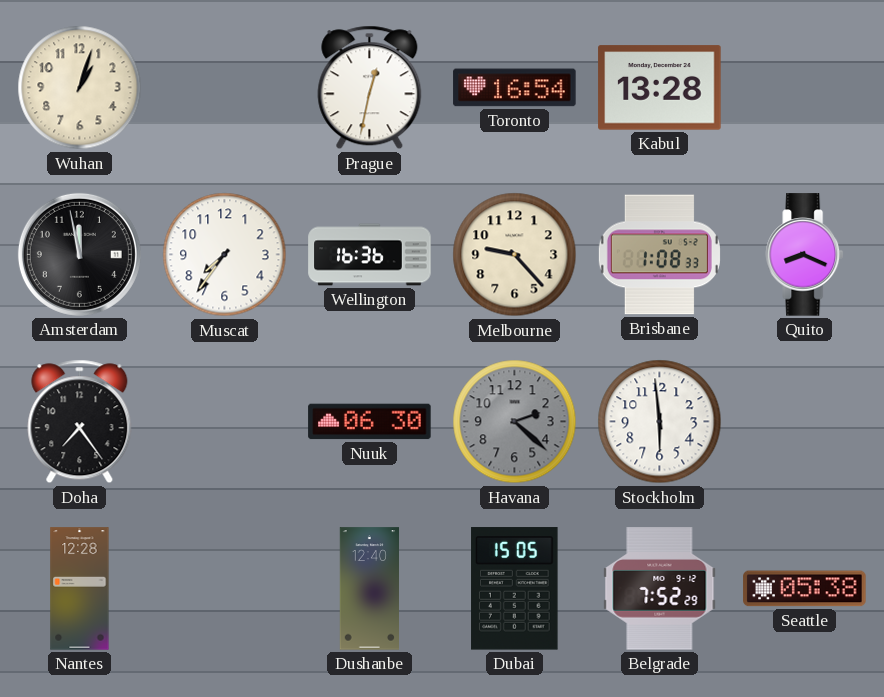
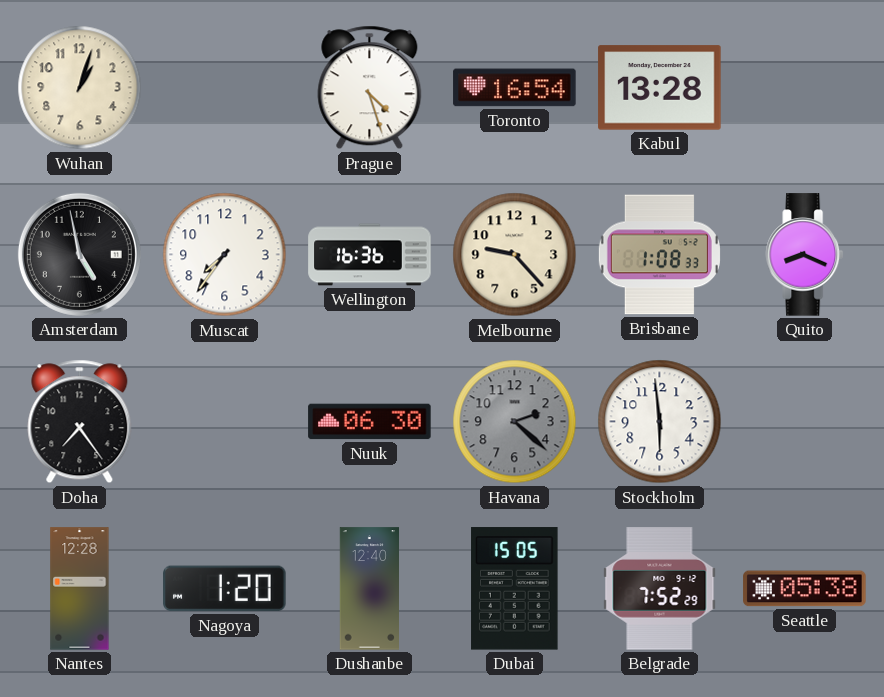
Prague: 12:32 -> 4:27 (370, 88)
Amsterdam: 11:58 -> 4:58 (79, 254)
Nagoya: none -> 1:20 (225, 589)
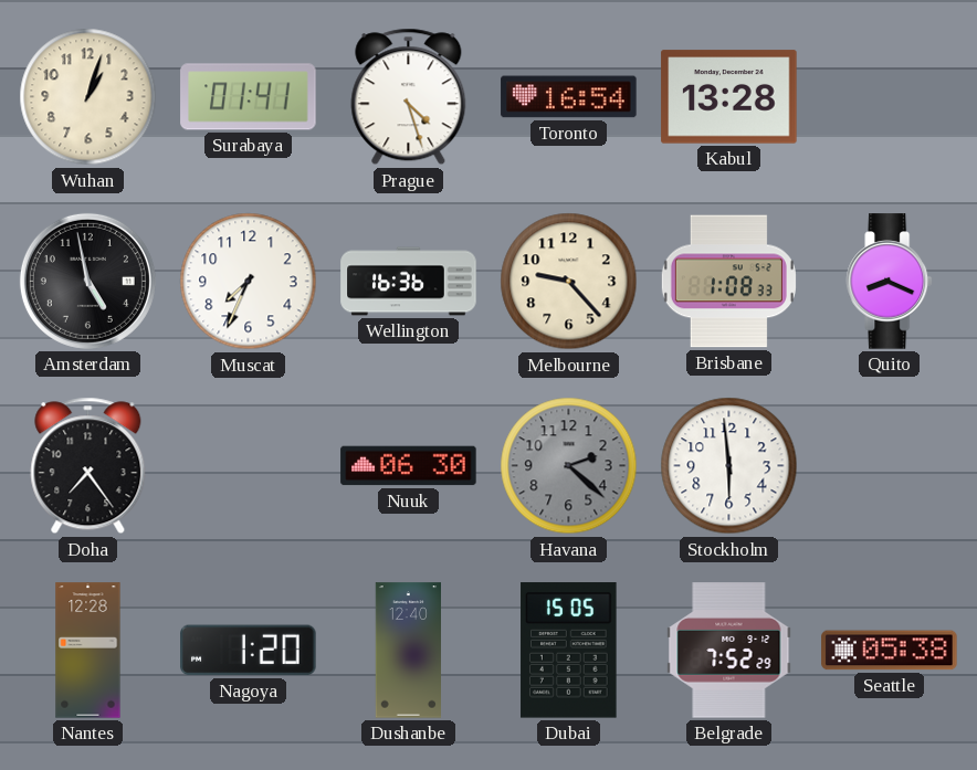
Surabaya: none -> 01:41 (249, 97)
Muscat: 7:36 -> 7:34 (249, 282)
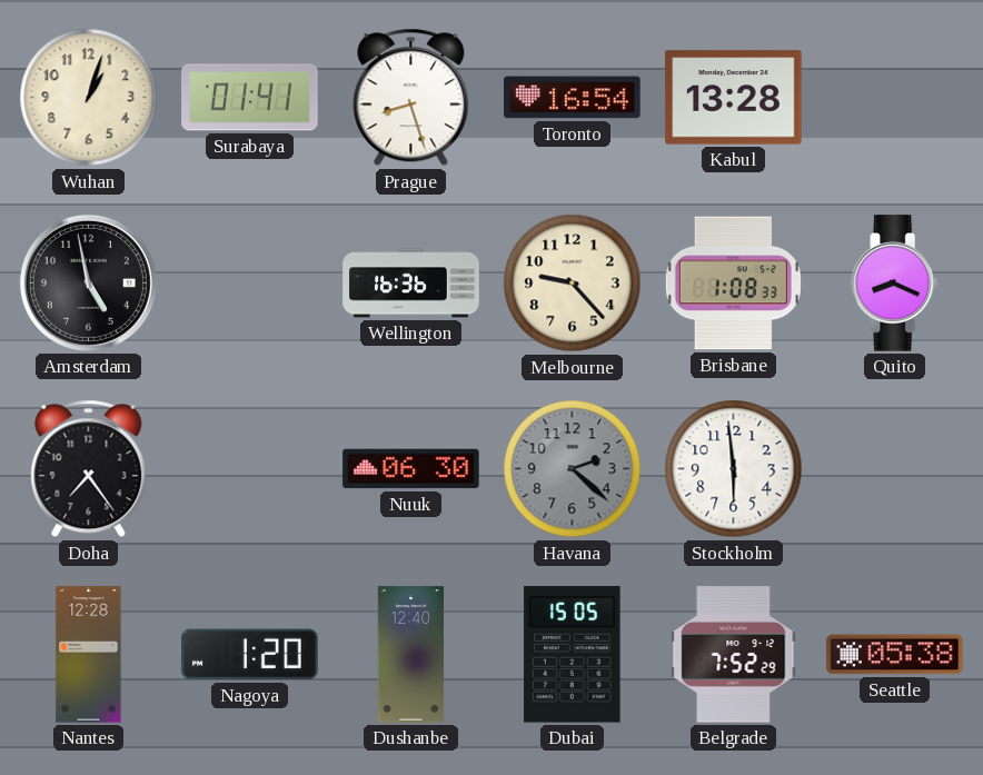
Prague: 4:27 -> 8:27 (411, 98)
Muscat: 7:34 -> none (249, 282)
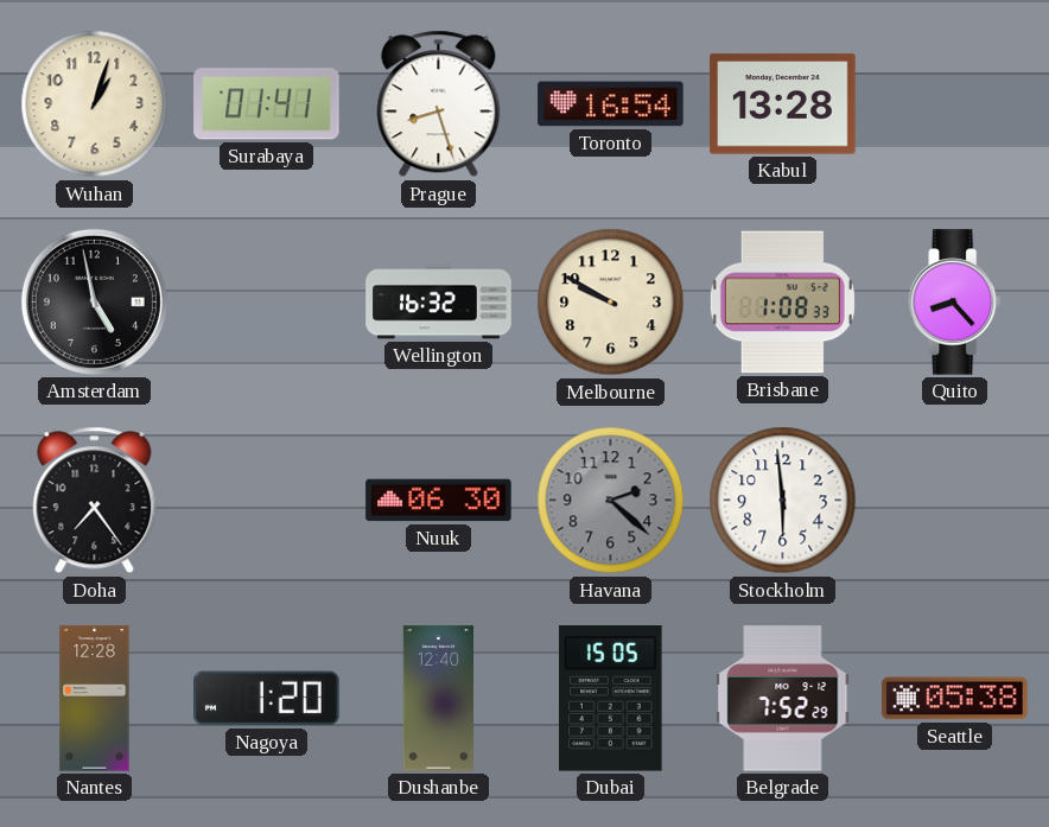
Wellington: 16:36 -> 16:32 (439, 303)
Melbourne: 9:23 -> 9:50 (611, 303)
Quito: 8:19 -> 8:23 (955, 303)
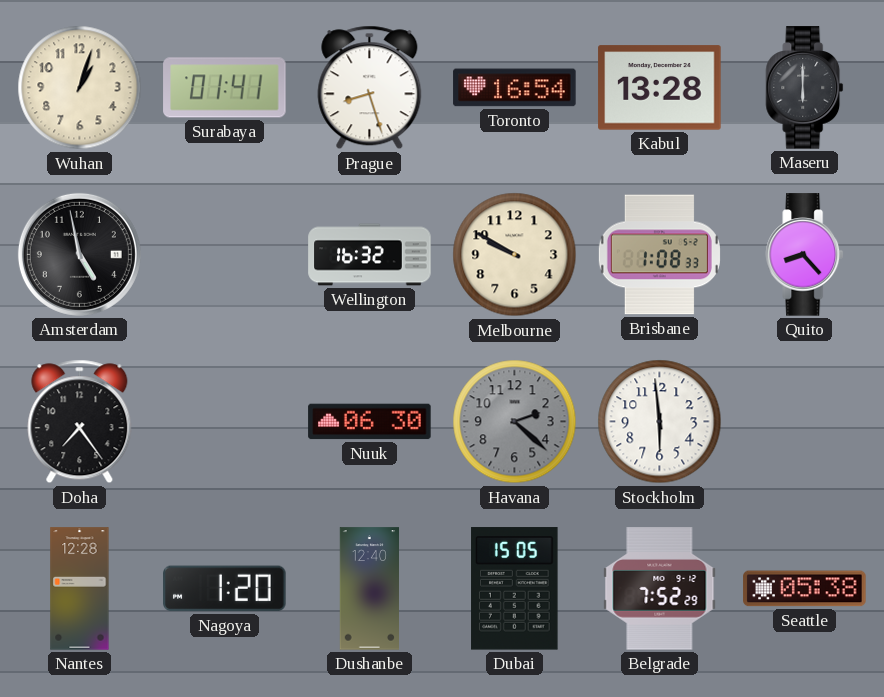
Maseru: none -> 6:00 (805, 88)
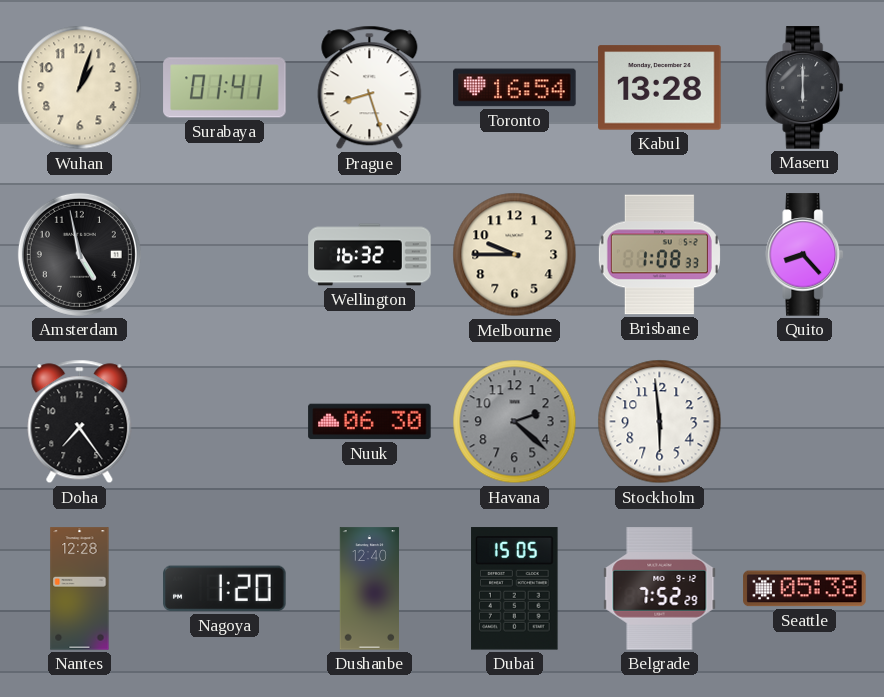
Melbourne: 9:50 -> 9:45 (515, 255)
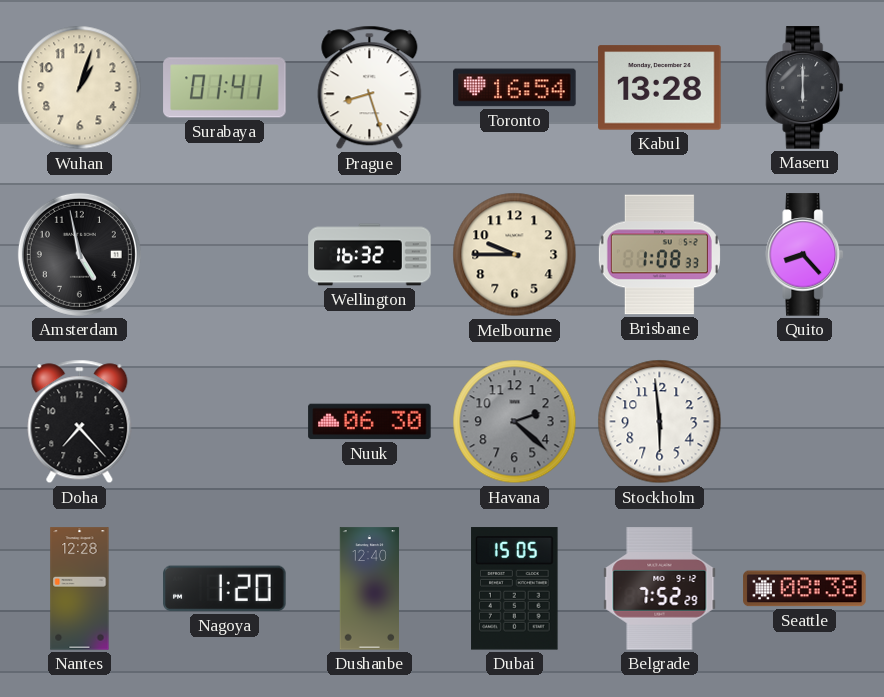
Doha: 7:24 -> 7:23 (80, 422)
Seattle: 05:38 -> 08:38 (805, 589)
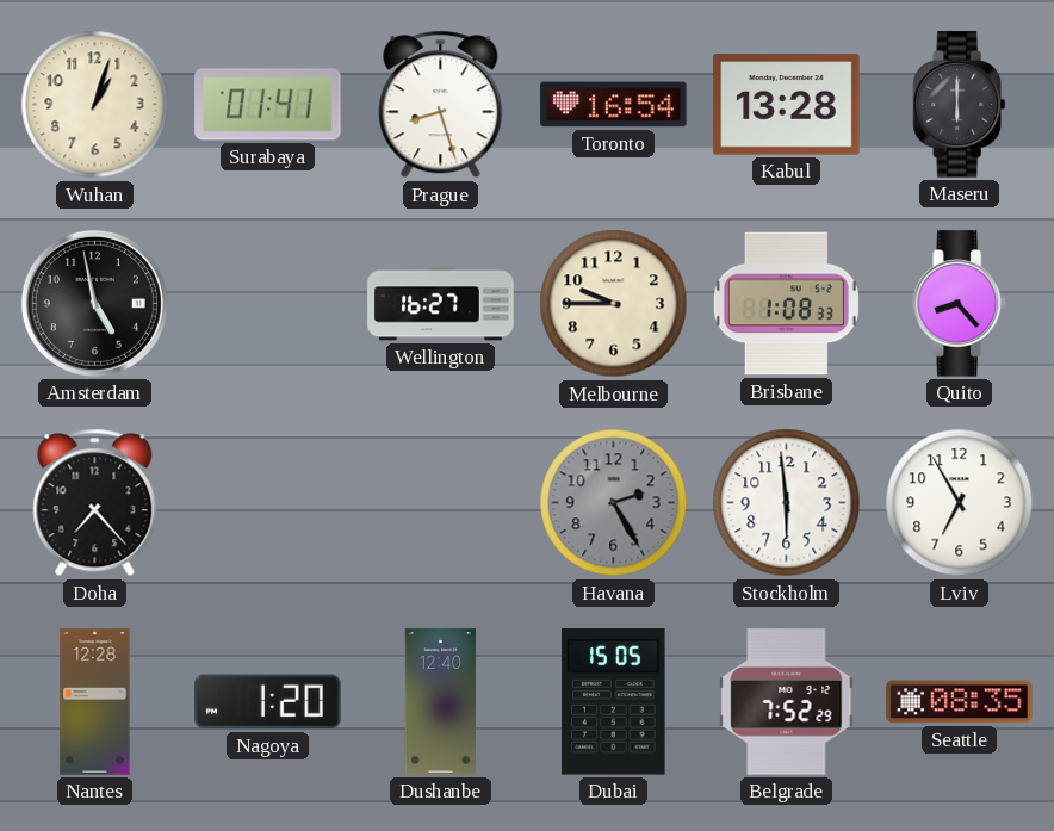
Wellington: 16:32 -> 16:27 (441, 304)
Nuuk: 06:30 -> none (370, 422)
Havana: 2:22 -> 2:25 (614, 503)
Lviv: none -> 6:55 (960, 503)
Seattle: 08:38 -> 08:35 (960, 702)
